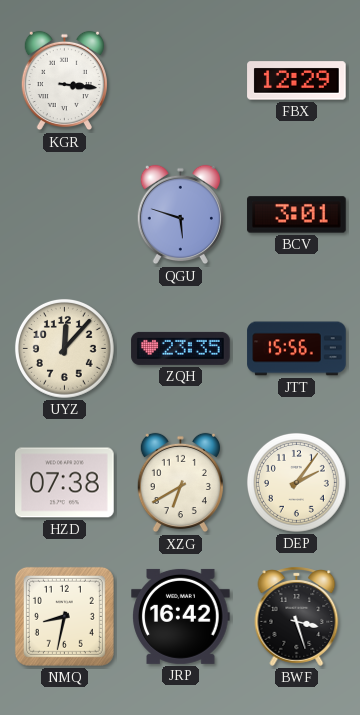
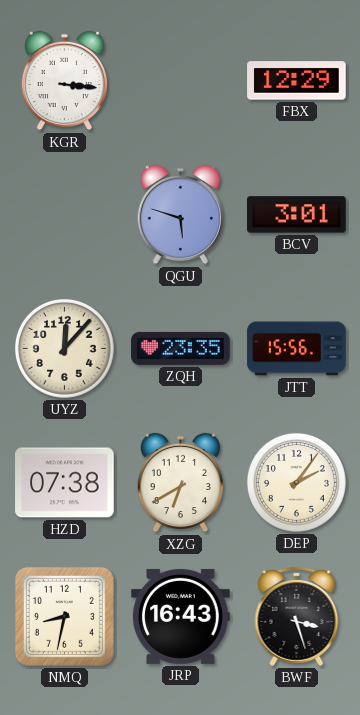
JRP: 16:42 -> 16:43 (181, 616)
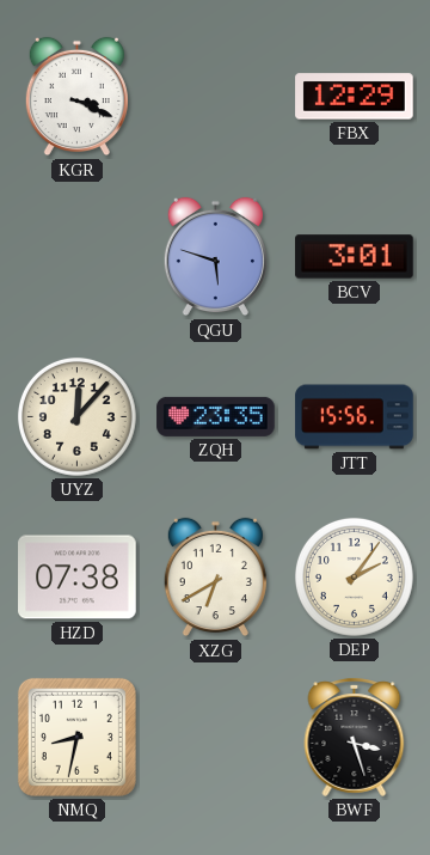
KGR: 3:16 -> 3:19 (76, 97)
JRP: 16:43 -> none (181, 616)
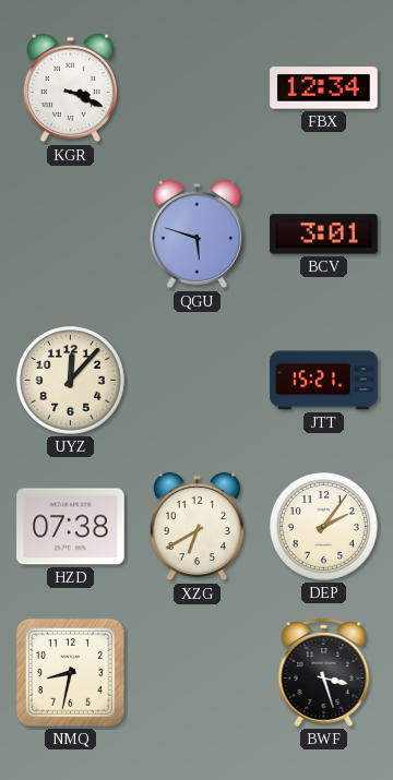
FBX: 12:29 -> 12:34 (324, 88)
ZQH: 23:35 -> none (216, 416)
JTT: 15:56 -> 15:21 (324, 381)
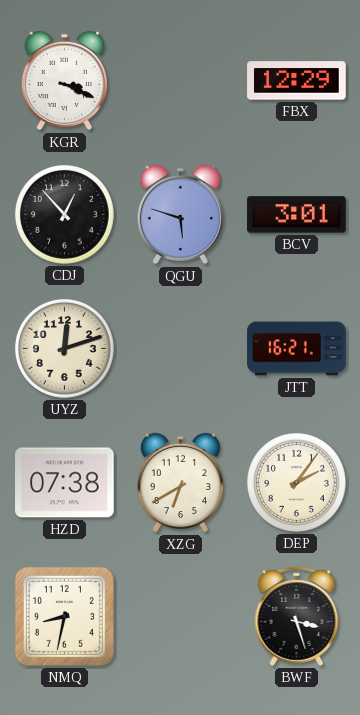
FBX: 12:34 -> 12:29 (297, 81)
CDJ: none -> 12:53 (64, 214)
UYZ: 12:07 -> 12:12 (64, 348)
JTT: 15:21 -> 16:21 (297, 349)
